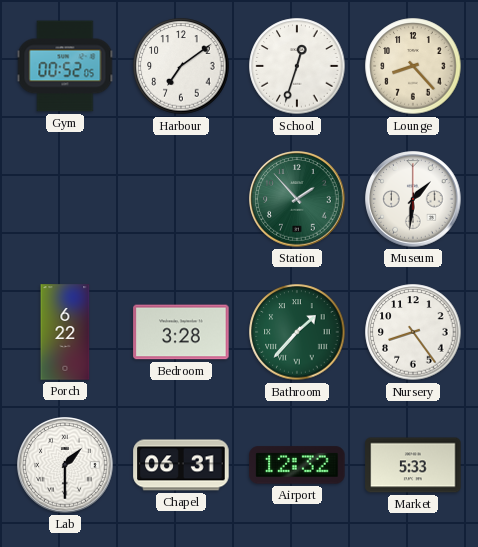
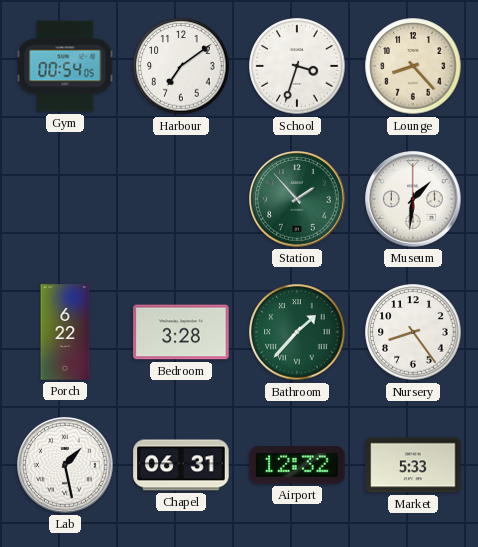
Gym: 00:52 -> 00:54 (65, 66)
School: 12:33 -> 3:33 (297, 66)
Lab: 1:30 -> 1:28 (65, 465)
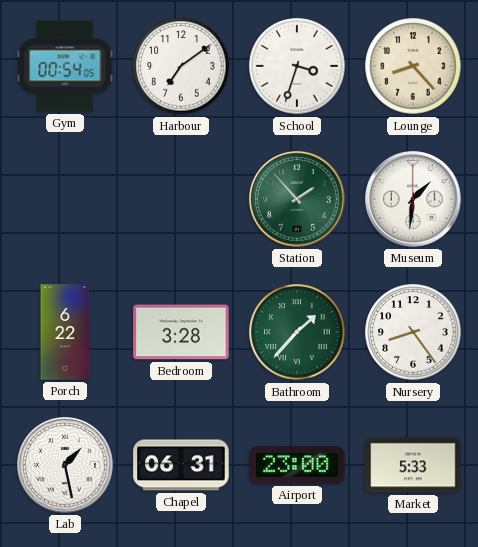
Airport: 12:32 -> 23:00 (297, 465)
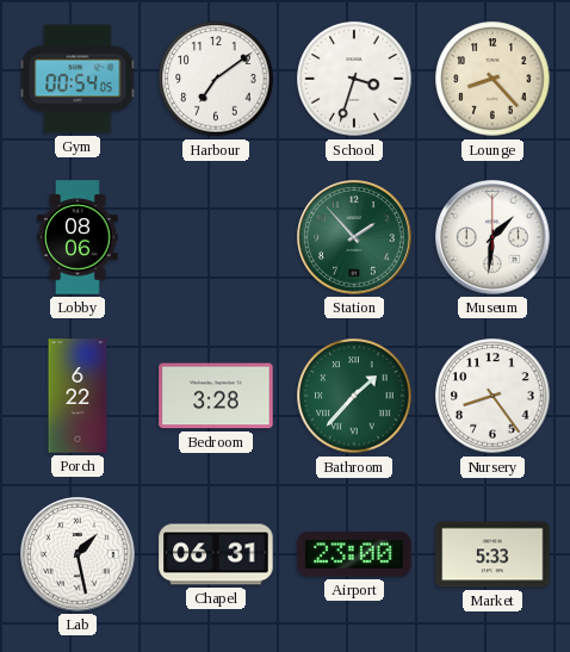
Lobby: none -> 08:06 (78, 237)
